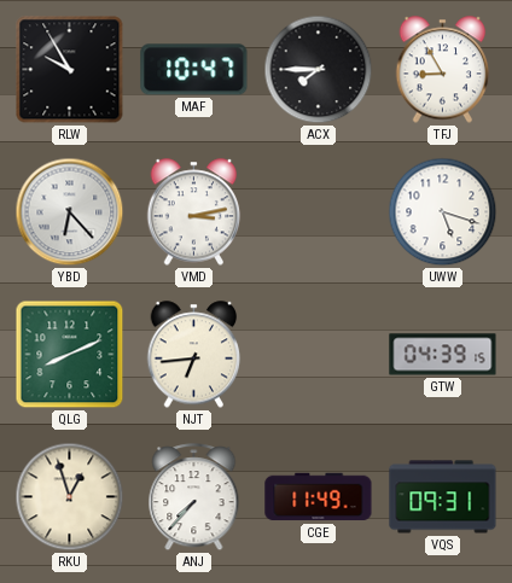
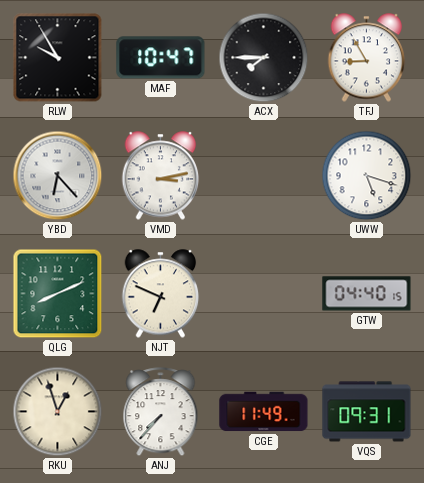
NJT: 6:44 -> 6:49 (161, 294)
GTW: 04:39 -> 04:40 (367, 294)
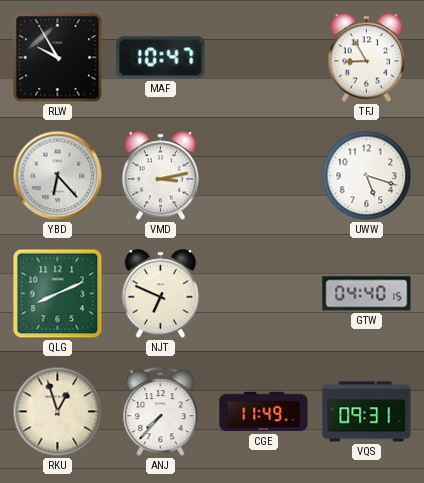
ACX: 7:45 -> none (264, 58)
